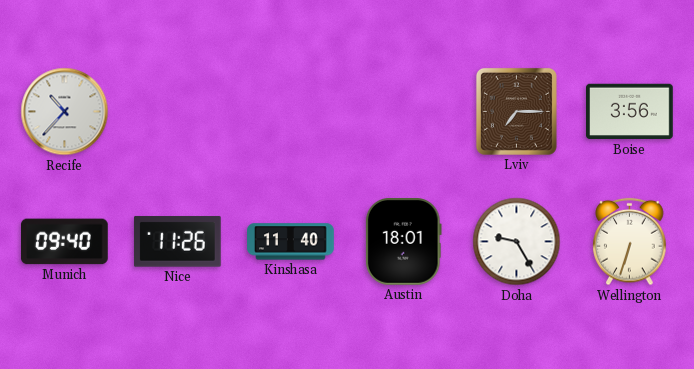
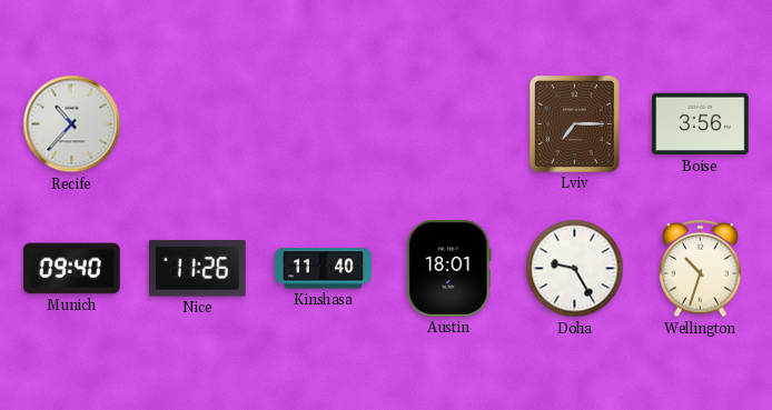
Wellington: 6:33 -> 10:33 (701, 269)
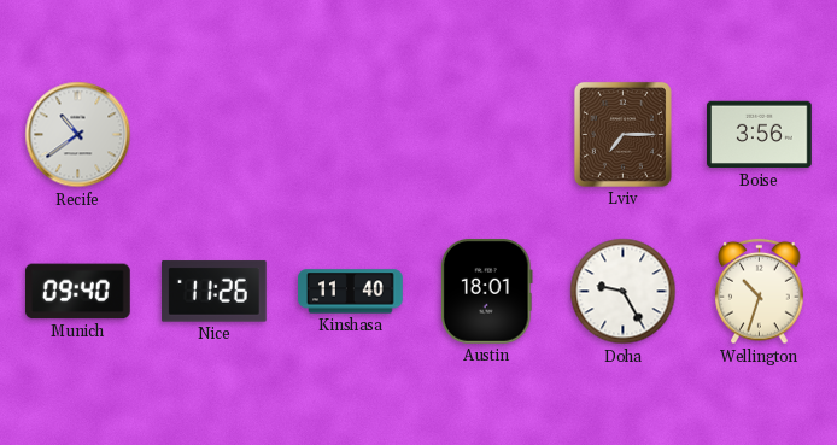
Recife: 10:37 -> 10:39 (78, 135)
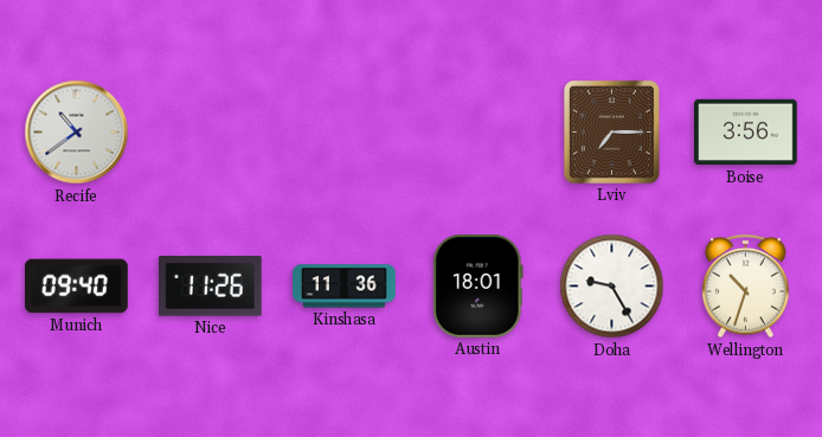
Kinshasa: 11:40 -> 11:36 (345, 287)
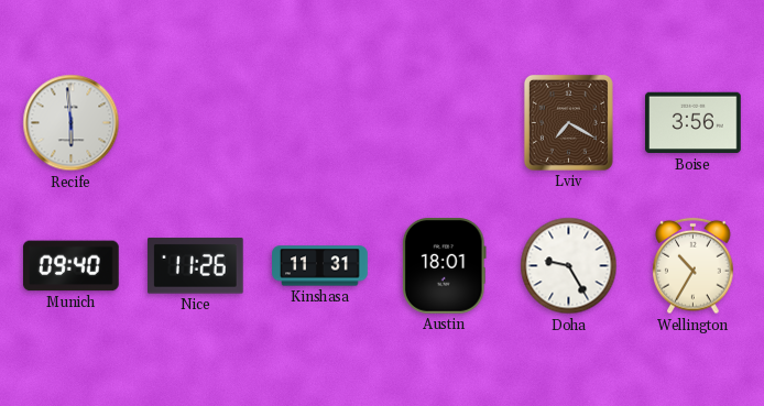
Recife: 10:39 -> 5:59 (72, 123)
Lviv: 7:15 -> 7:20 (568, 122)
Kinshasa: 11:36 -> 11:31 (320, 266)
Wellington: 10:33 -> 10:35 (694, 266)
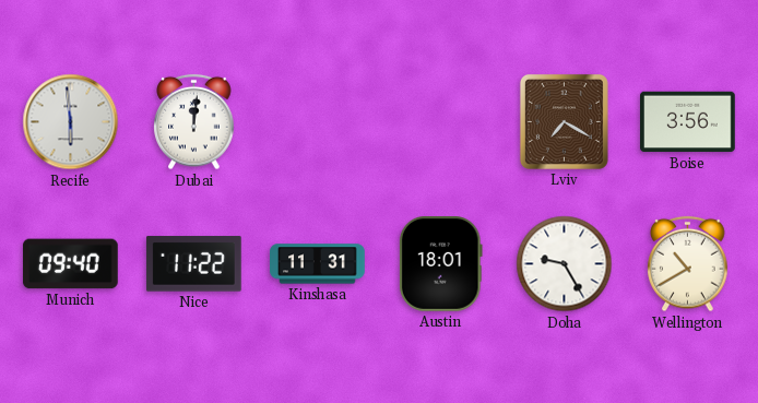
Dubai: none -> 12:01 (194, 122)
Nice: 11:26 -> 11:22 (193, 264)
Wellington: 10:35 -> 10:40 (688, 264)
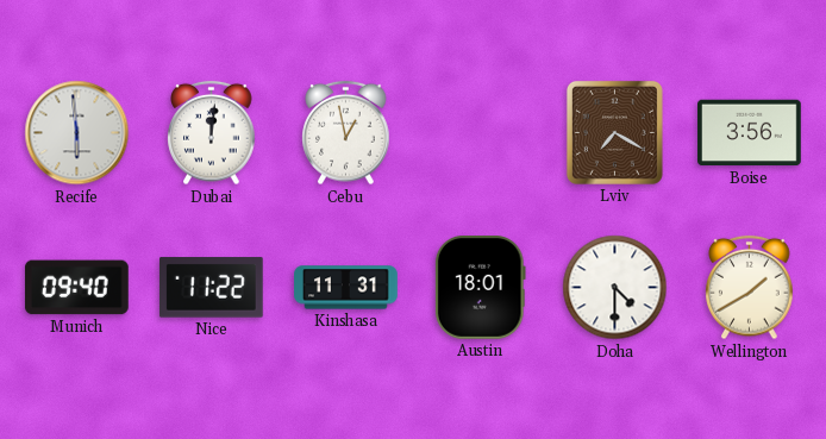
Cebu: none -> 12:58 (346, 133)
Doha: 9:25 -> 4:30 (615, 288)
Wellington: 10:40 -> 1:40 (750, 288)
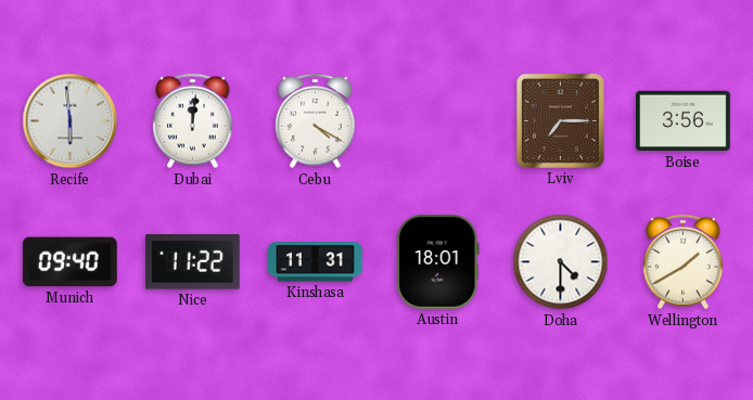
Cebu: 12:58 -> 4:20 (316, 121)
Lviv: 7:20 -> 7:15 (560, 120)
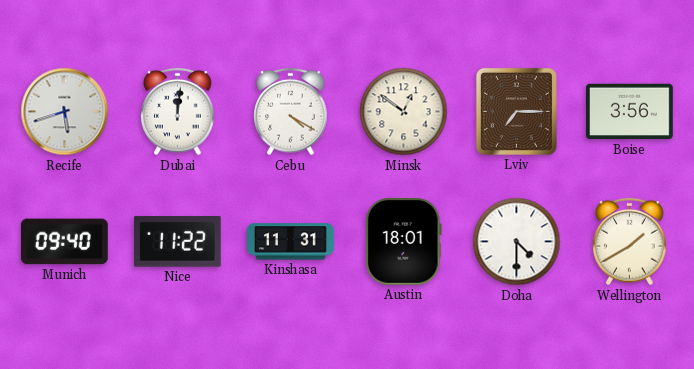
Recife: 5:59 -> 5:42 (65, 112)
Minsk: none -> 12:51 (404, 112)
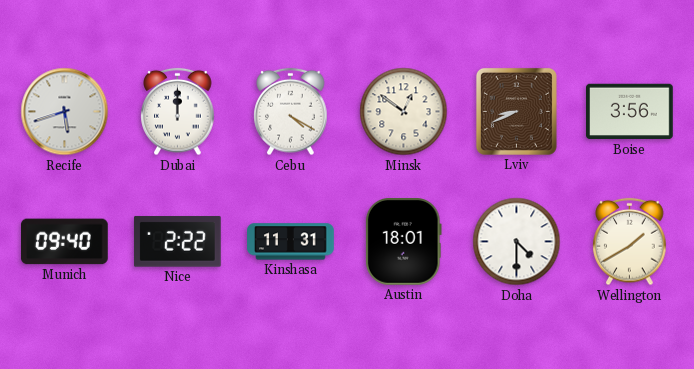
Dubai: 12:01 -> 12:00 (178, 112)
Lviv: 7:15 -> 8:41 (516, 111)
Nice: 11:22 -> 2:22 (177, 242)
